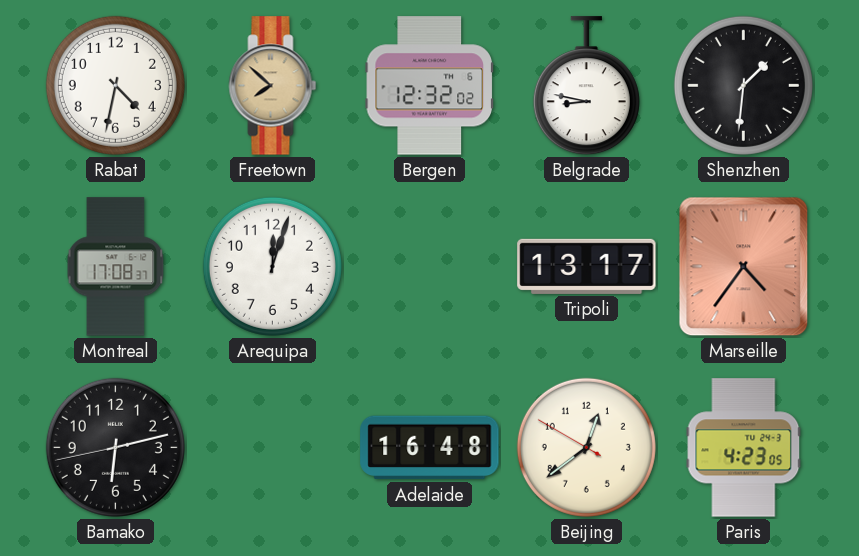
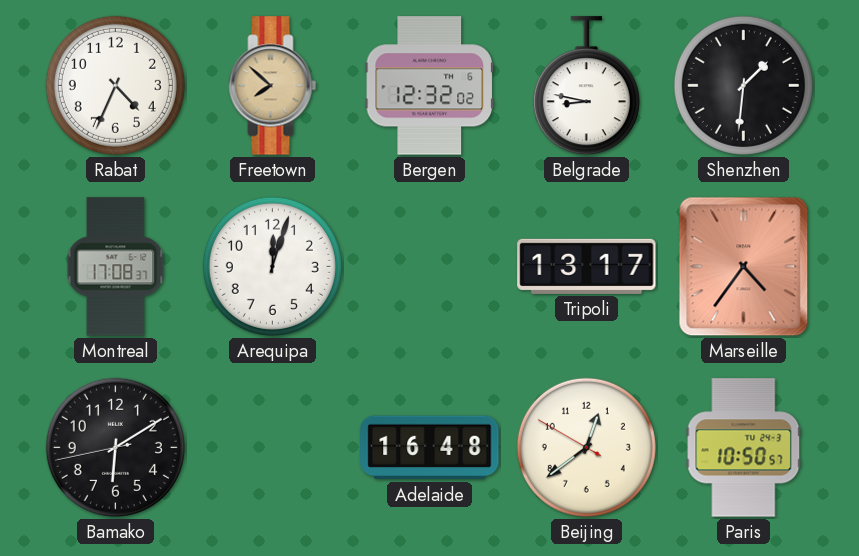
Rabat: 4:32 -> 4:34 (115, 85)
Bamako: 6:12 -> 6:09 (115, 447)
Paris: 4:23 -> 10:50 (744, 448)
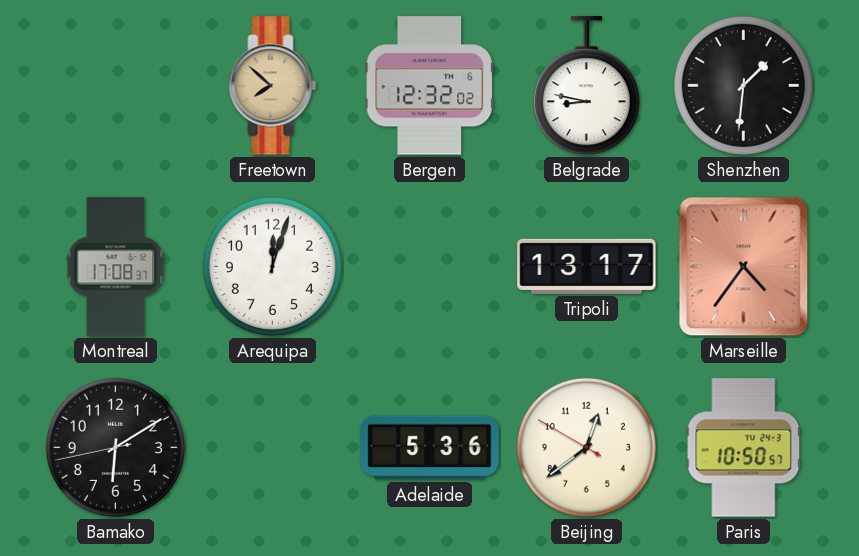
Rabat: 4:34 -> none (115, 85)
Adelaide: 16:48 -> 5:36 (430, 448)
